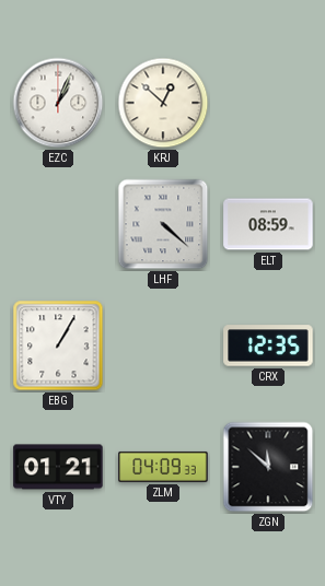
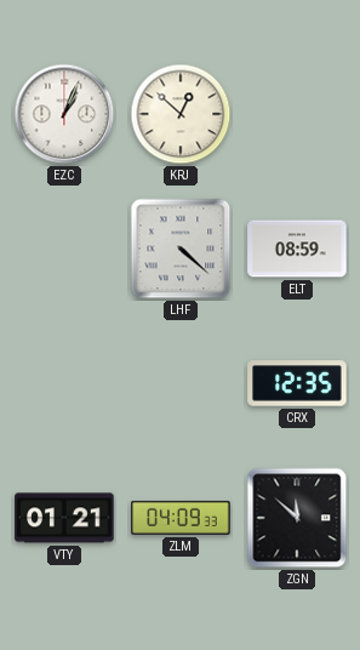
EBG: 1:05 -> none (58, 345)
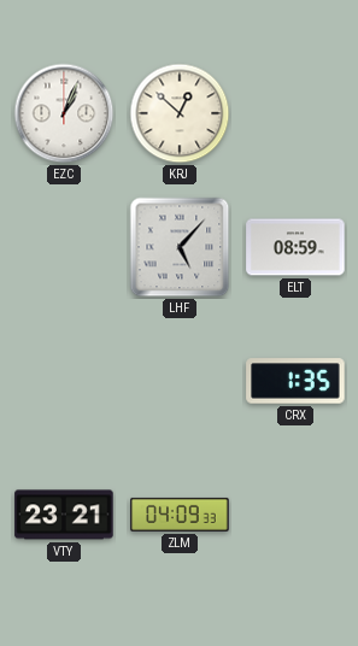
LHF: 4:22 -> 5:07 (180, 247)
CRX: 12:35 -> 1:35 (295, 381)
VTY: 01:21 -> 23:21 (64, 515)
ZGN: 11:52 -> none (297, 518)
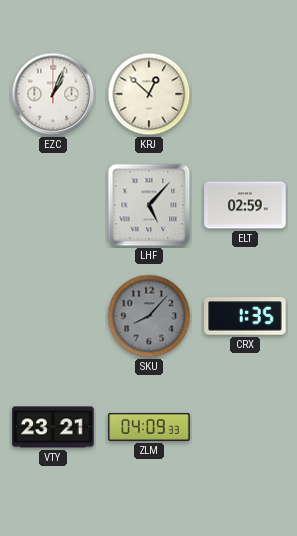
ELT: 08:59 -> 02:59 (245, 205)
SKU: none -> 8:07 (149, 316)
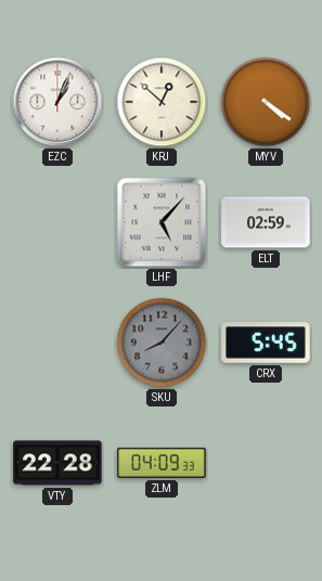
MYV: none -> 4:21 (266, 102)
CRX: 1:35 -> 5:45 (266, 343)
VTY: 23:21 -> 22:28 (57, 463)
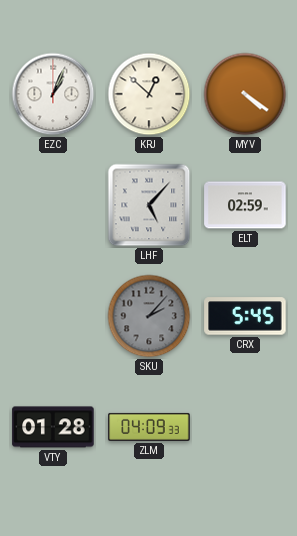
SKU: 8:07 -> 2:07 (149, 316)
VTY: 22:28 -> 01:28 (53, 427)
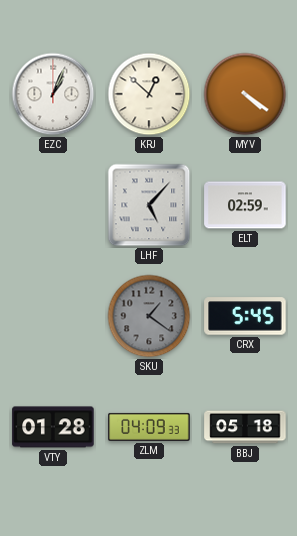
SKU: 2:07 -> 1:21 (149, 316)
BBJ: none -> 05:18 (245, 427)
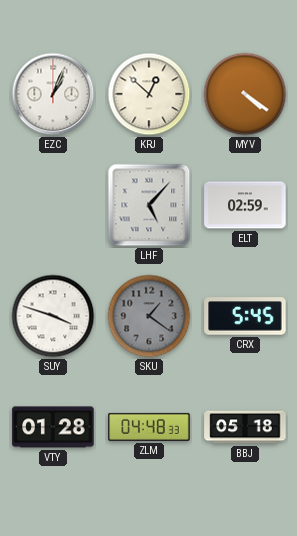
SUY: none -> 3:48 (53, 316)
ZLM: 04:09 -> 04:48 (149, 427)
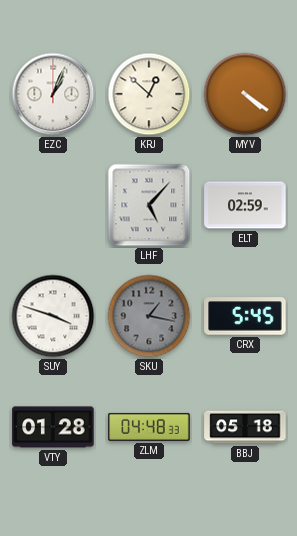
SKU: 1:21 -> 1:17 (149, 316)
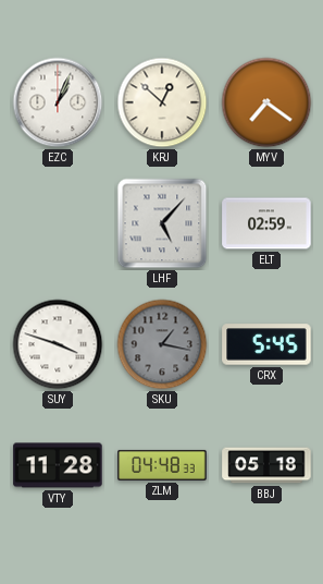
MYV: 4:21 -> 7:21 (266, 102)
VTY: 01:28 -> 11:28 (58, 465)
